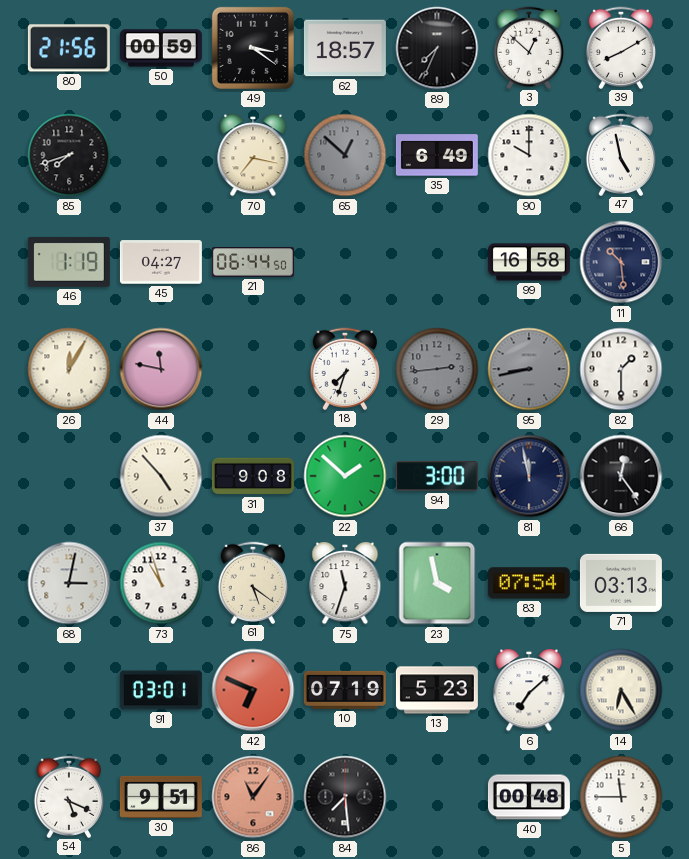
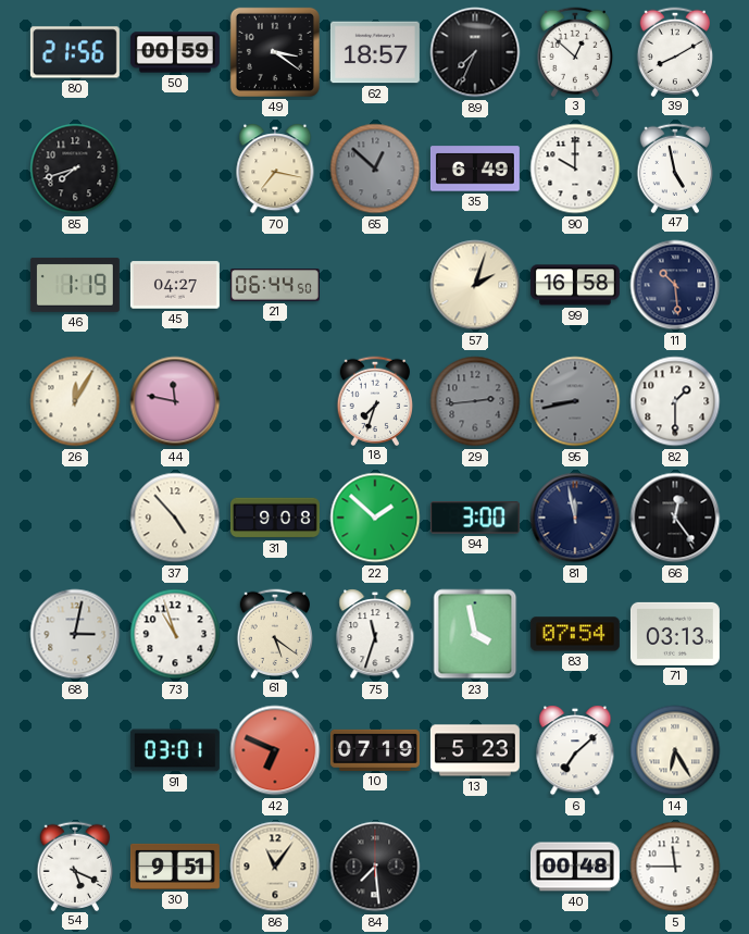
57: none -> 2:03 (475, 285)
86 dial: salmon -> cream (275, 867)
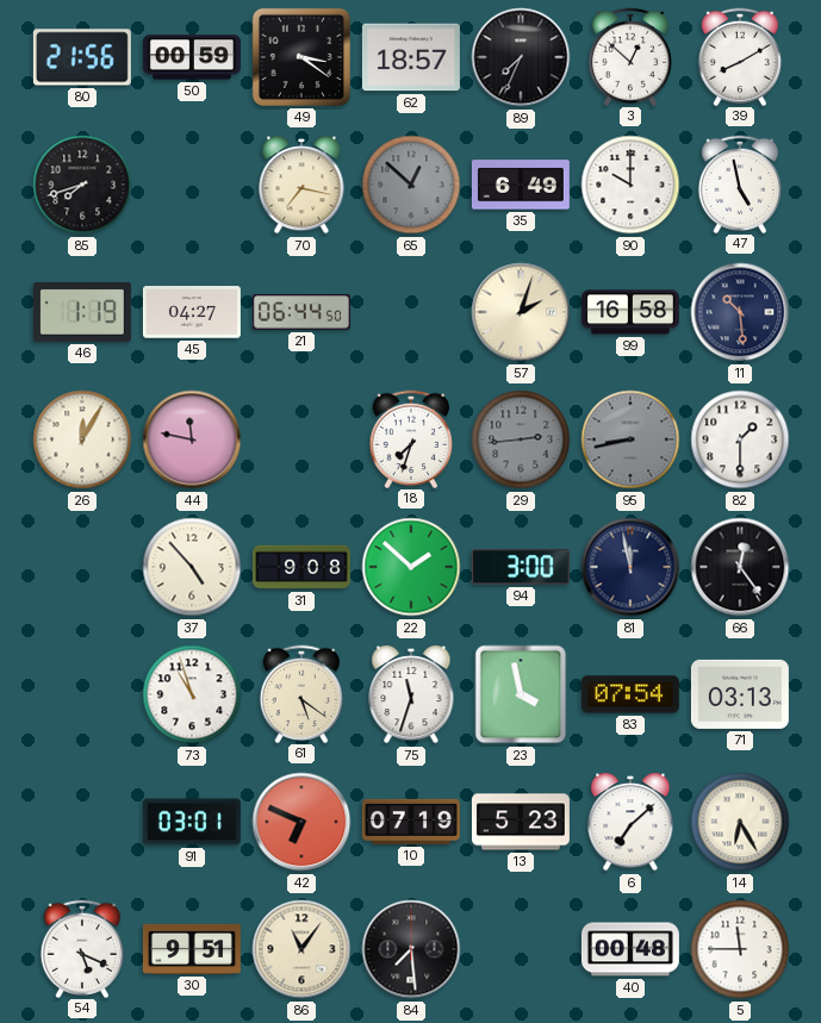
68: 3:02 -> none (75, 634)
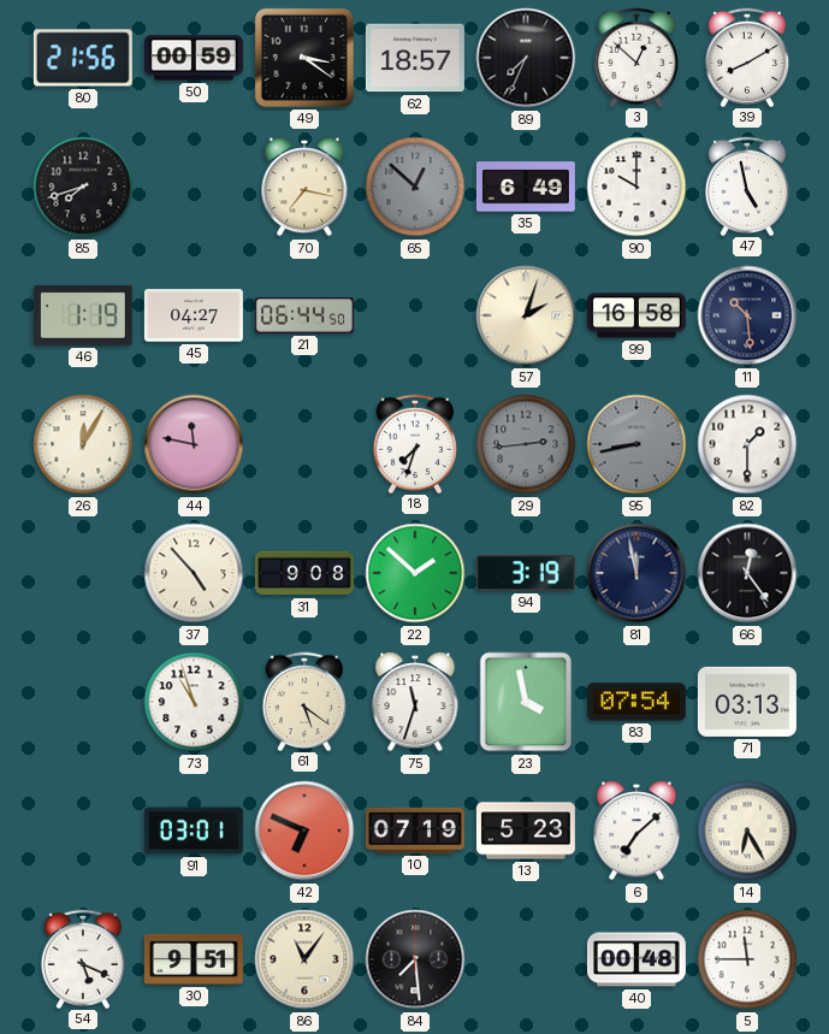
94: 3:00 -> 3:19 (526, 573)
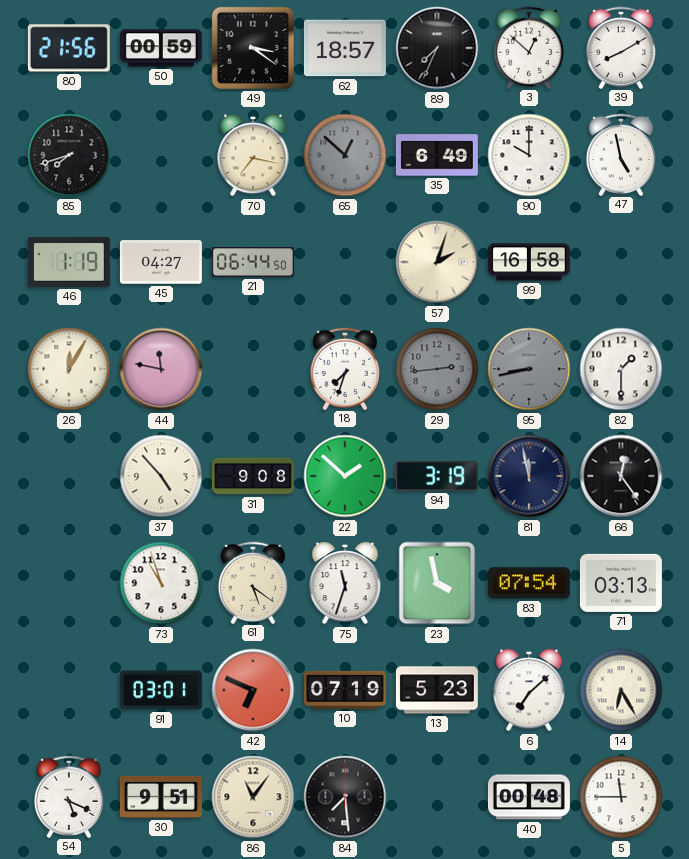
11: 10:29 -> none (747, 315)
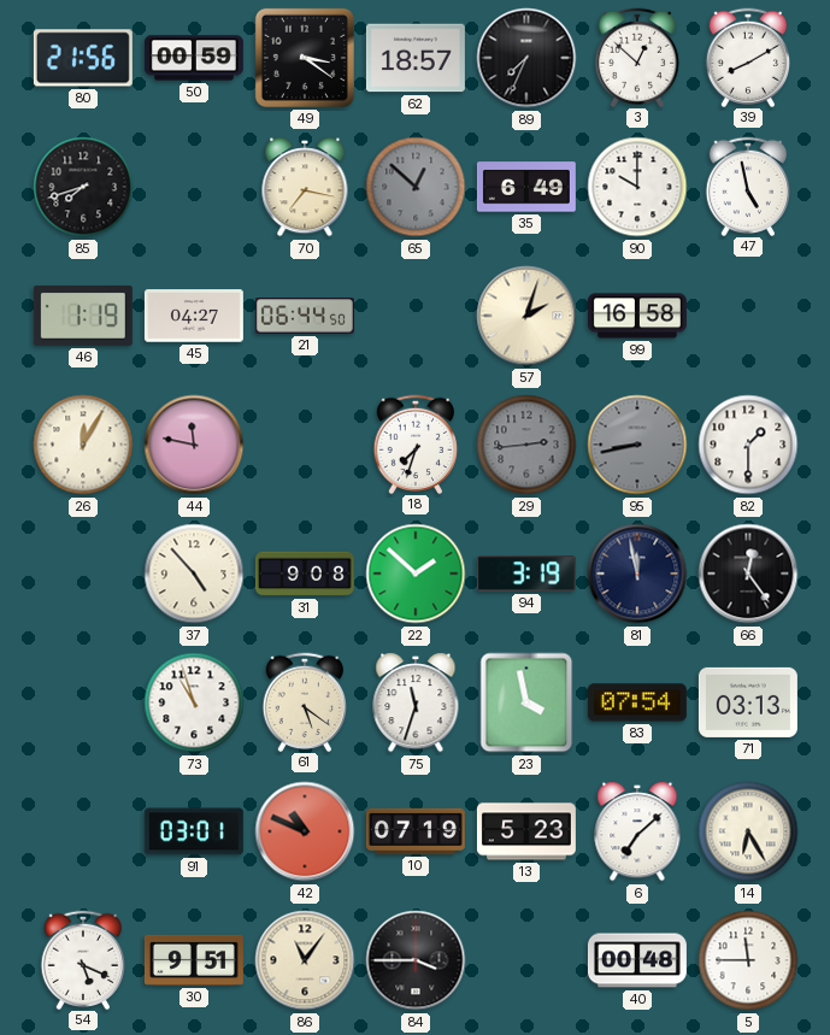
42: 6:49 -> 10:49 (305, 831)
84: 7:29 -> 3:45 (416, 960)
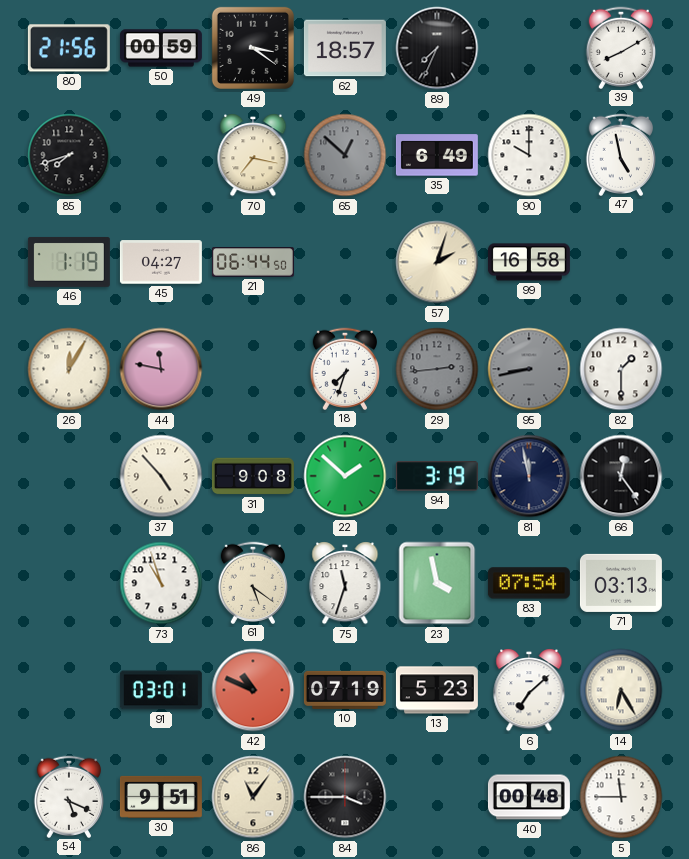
3: 12:52 -> none (637, 57)
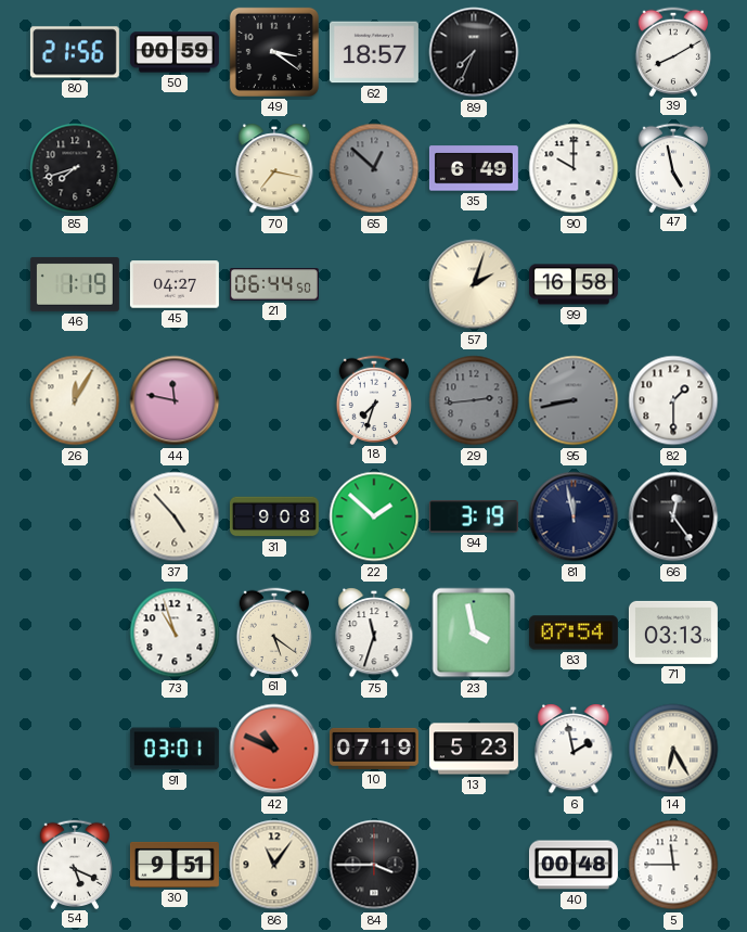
6: 7:08 -> 1:58 (574, 749)
